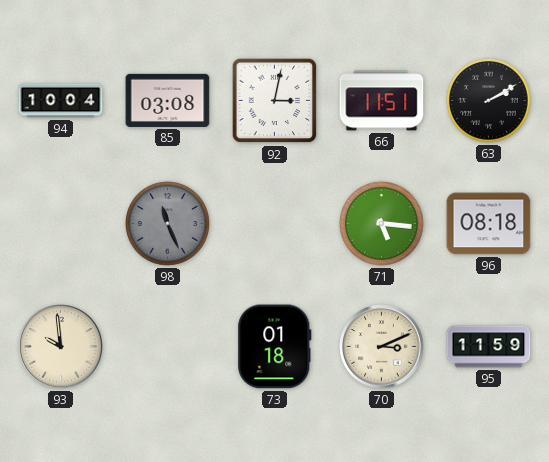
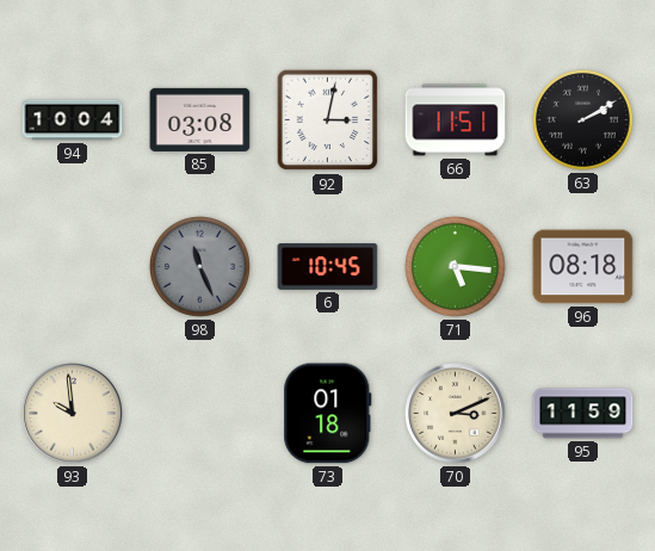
6: none -> 10:45 (328, 267)
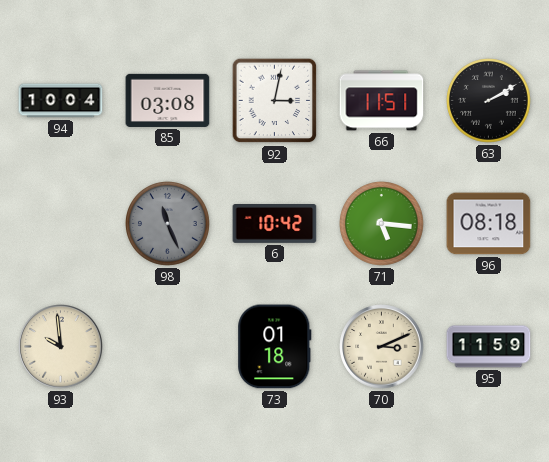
6: 10:45 -> 10:42 (275, 224)
